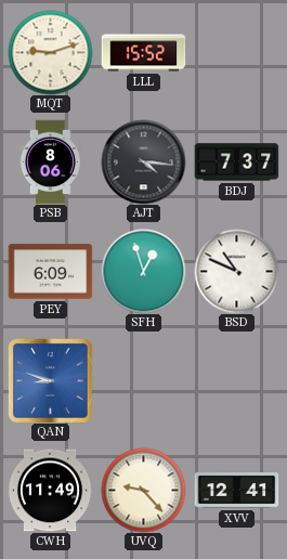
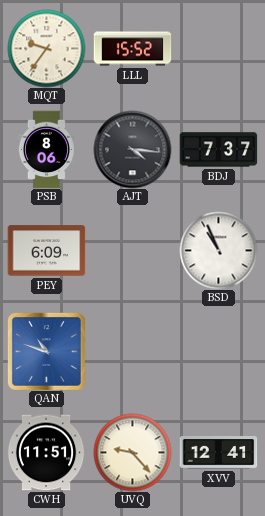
MQT: 9:12 -> 9:36 (46, 48)
SFH: 12:57 -> none (143, 271)
BSD: 10:49 -> 10:56 (218, 250)
QAN: 8:48 -> 10:48 (46, 351)
CWH: 11:49 -> 11:51 (46, 453)
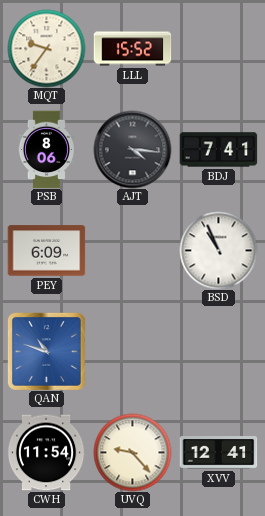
BDJ: 7:37 -> 7:41 (218, 150)
CWH: 11:51 -> 11:54 (46, 453)
